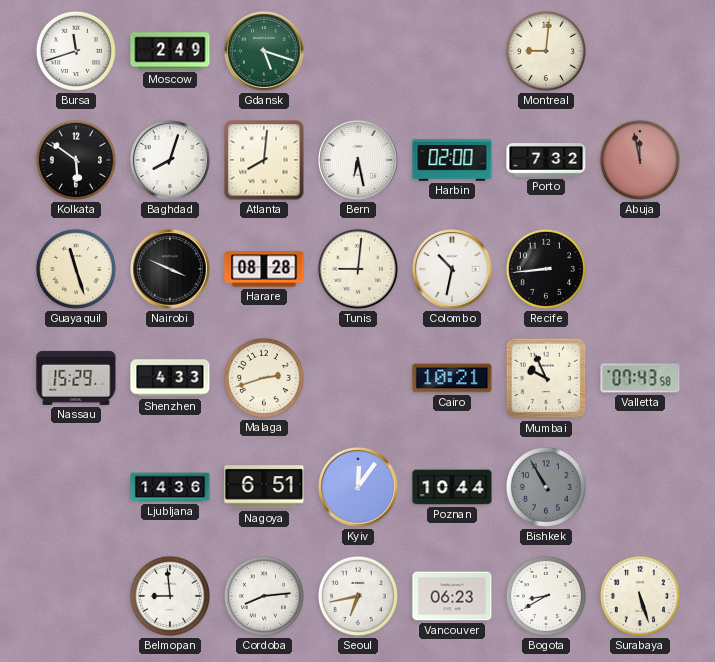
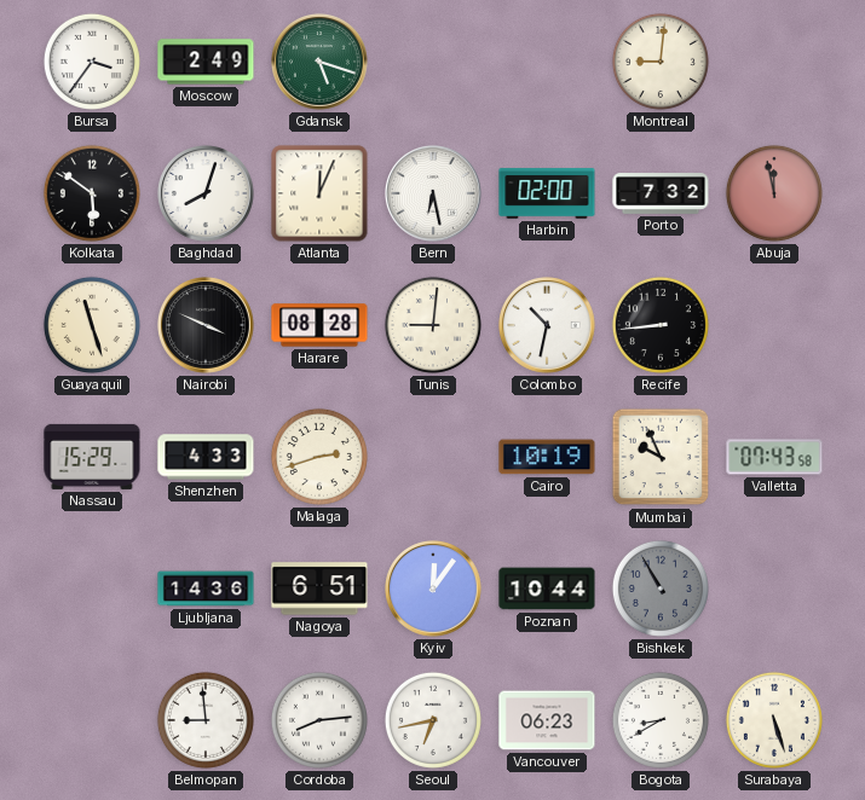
Bursa: 11:42 -> 3:36 (92, 62)
Atlanta: 8:01 -> 12:04 (319, 193)
Cairo: 10:21 -> 10:19 (547, 457)
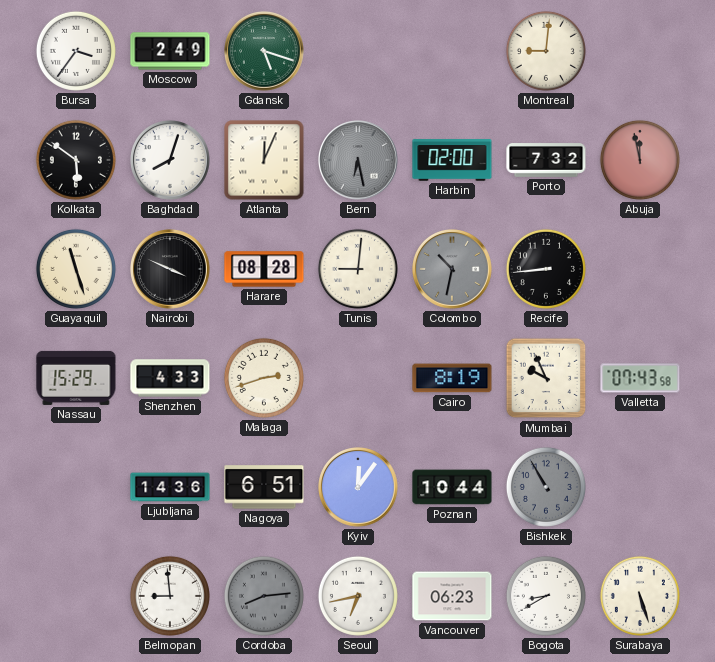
Bern dial: white -> grey (359, 161)
Colombo dial: white -> grey (453, 270)
Cairo: 10:19 -> 8:19 (452, 378)
Cordoba dial: white -> grey (264, 596)
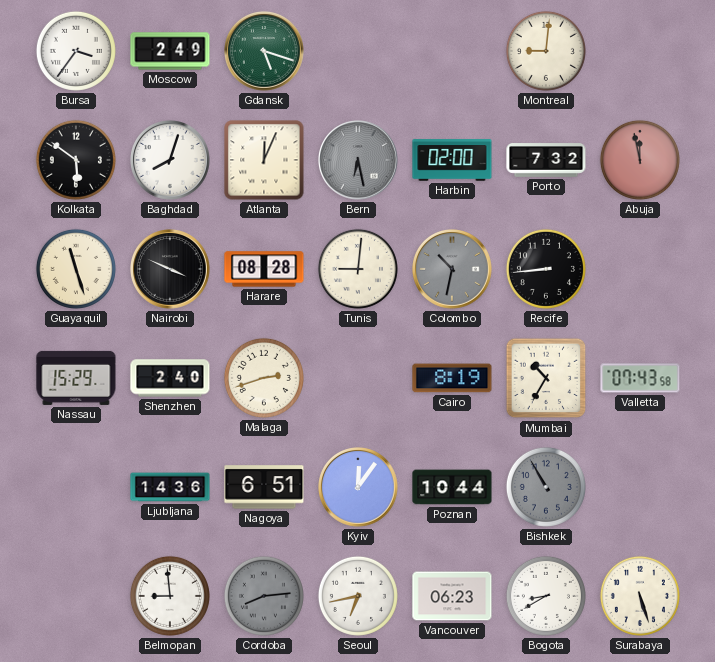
Shenzhen: 4:33 -> 2:40 (170, 378)
Mumbai: 9:56 -> 10:35 (546, 378)
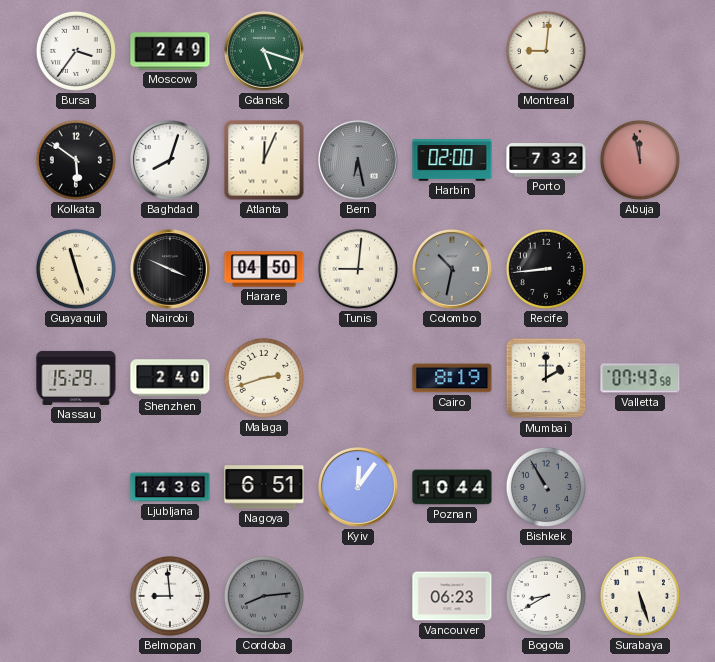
Harare: 08:28 -> 04:50 (264, 269)
Mumbai: 10:35 -> 2:00 (546, 378)
Seoul: 6:43 -> none (358, 596)
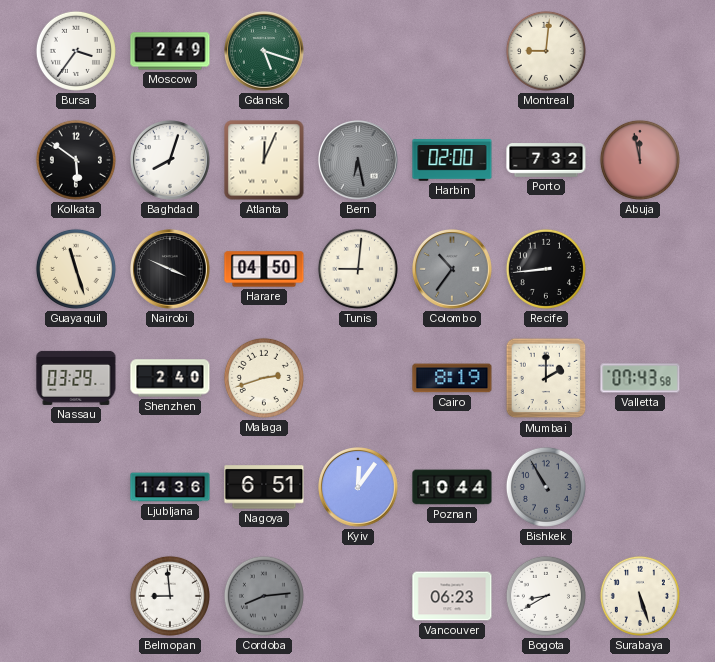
Colombo: 10:32 -> 10:36 (453, 270)
Nassau: 15:29 -> 03:29 (76, 378)
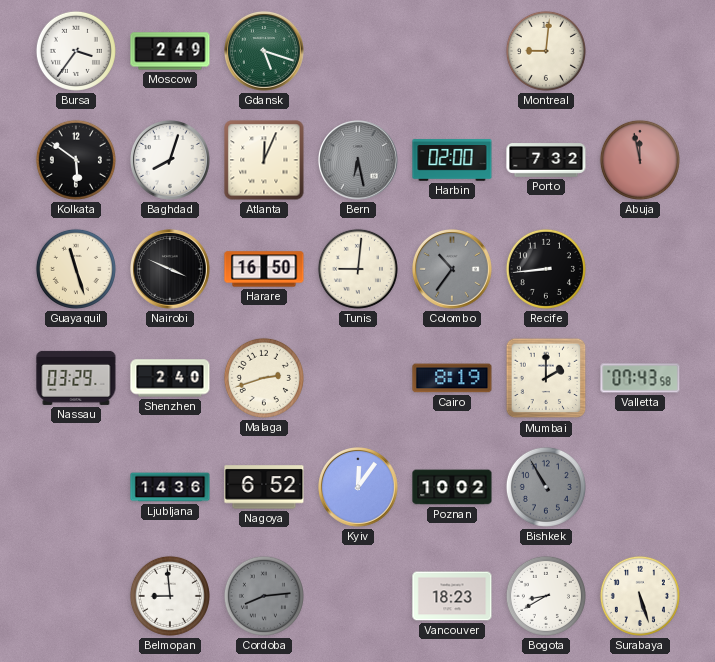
Harare: 04:50 -> 16:50 (264, 269)
Nagoya: 6:51 -> 6:52 (264, 487)
Poznan: 10:44 -> 10:02 (452, 487)
Vancouver: 06:23 -> 18:23 (452, 596)
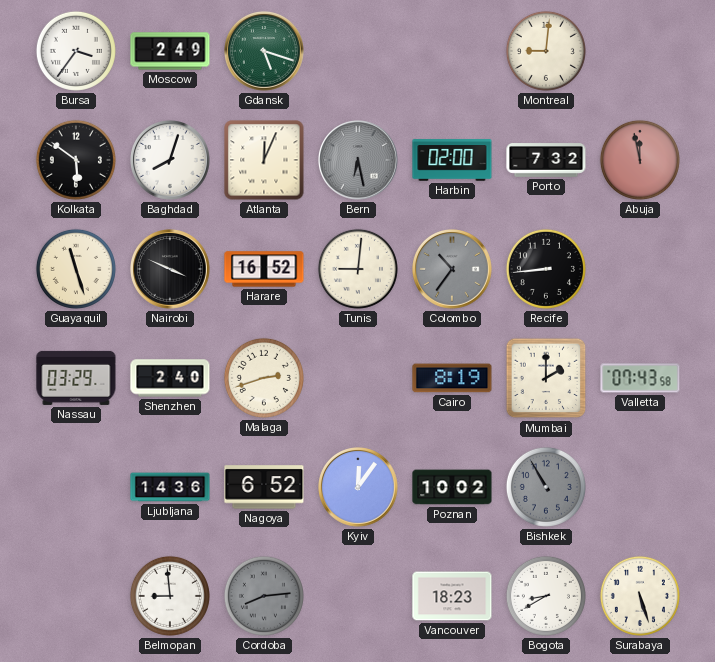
Harare: 16:50 -> 16:52 (264, 269)
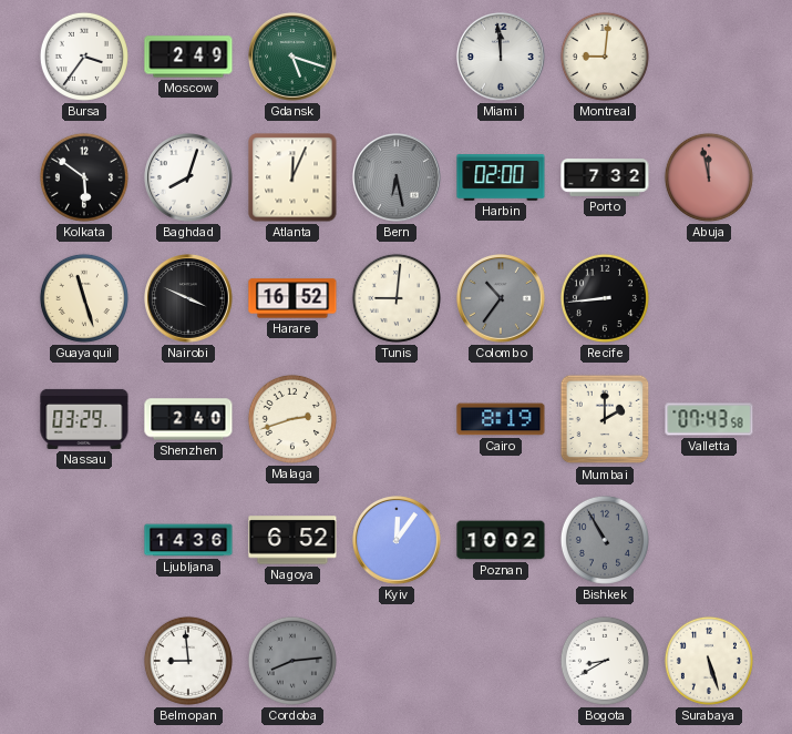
Miami: none -> 11:59 (502, 58)
Vancouver: 18:23 -> none (452, 596)
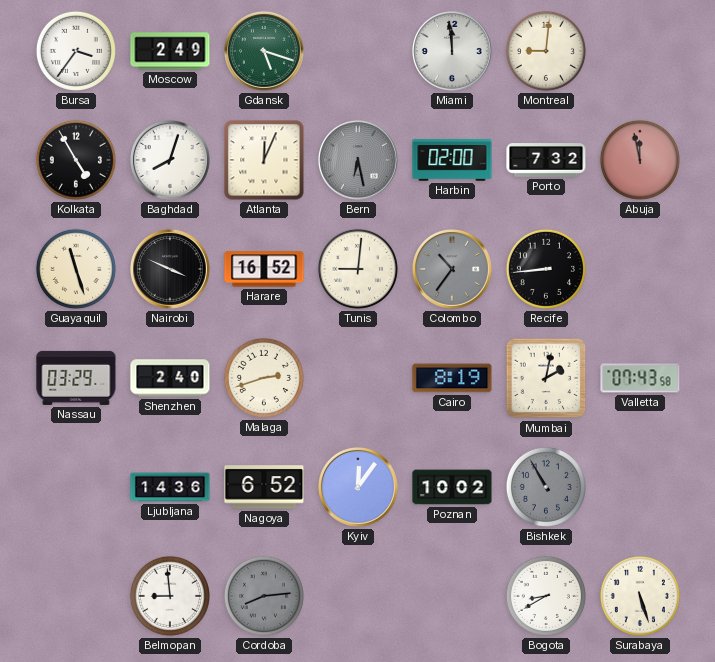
Kolkata: 5:51 -> 4:55 (76, 160)
Mumbai: 2:00 -> 2:02 (546, 378)
